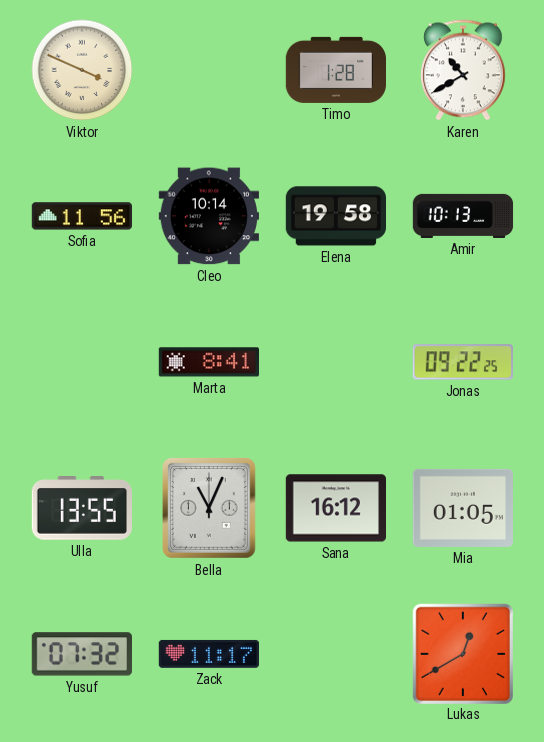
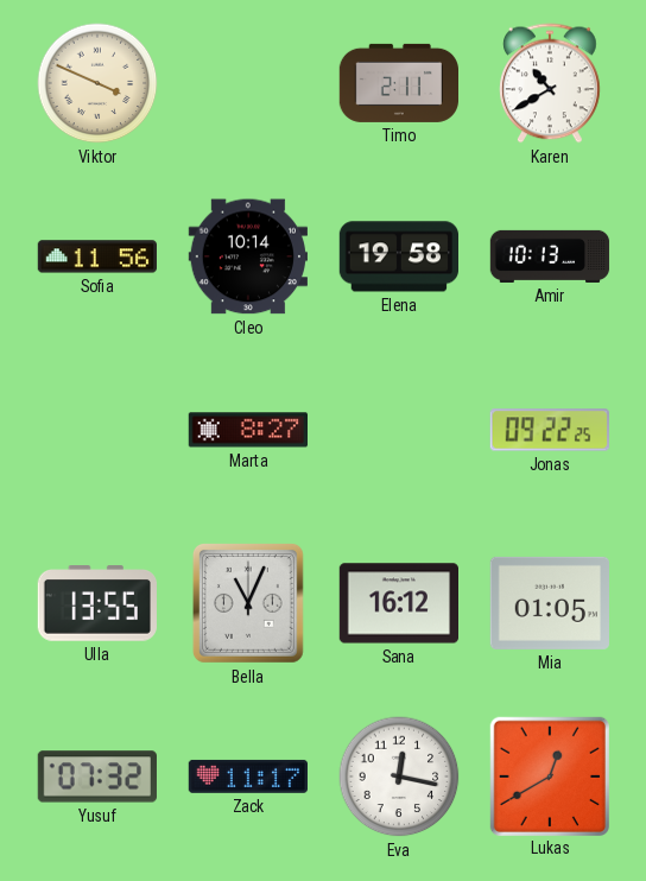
Timo: 1:28 -> 2:11 (398, 83)
Marta: 8:41 -> 8:27 (247, 430)
Eva: none -> 12:17 (399, 777)
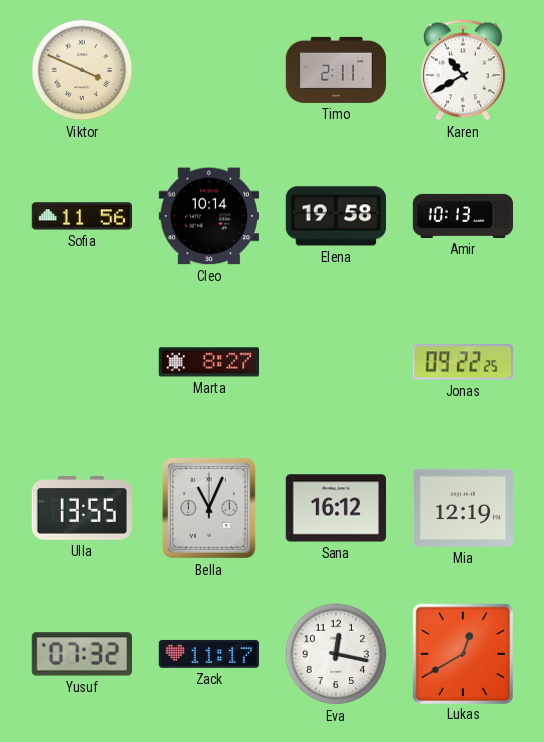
Mia: 01:05 -> 12:19 (462, 508)
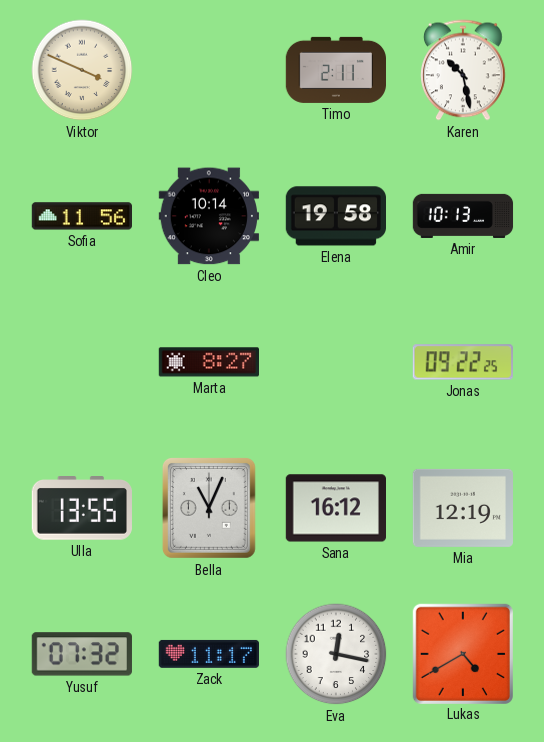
Karen: 10:40 -> 10:28 (464, 70)
Lukas: 12:40 -> 4:40 (462, 653)
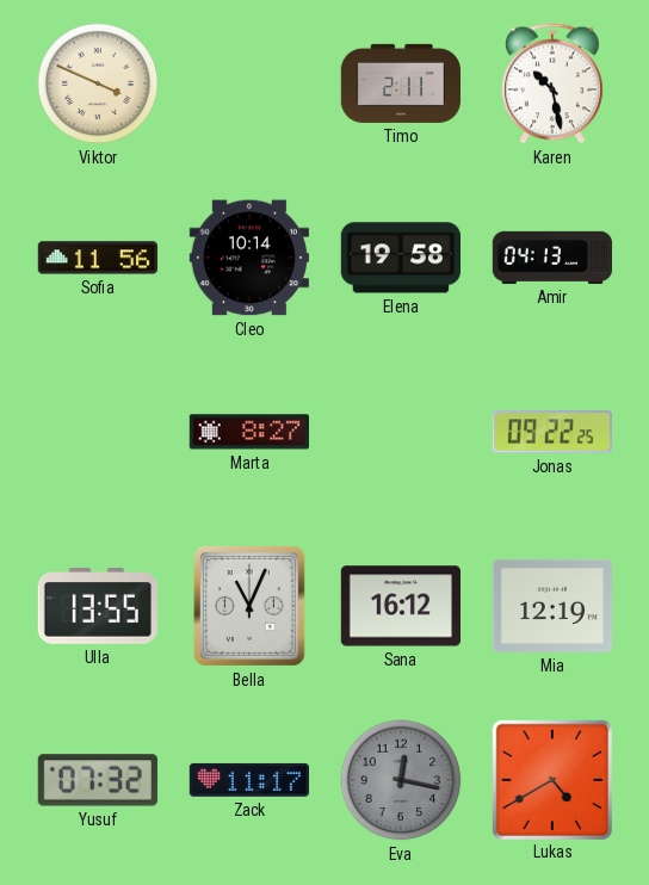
Amir: 10:13 -> 04:13 (552, 258)
Eva dial: white -> grey (401, 780)
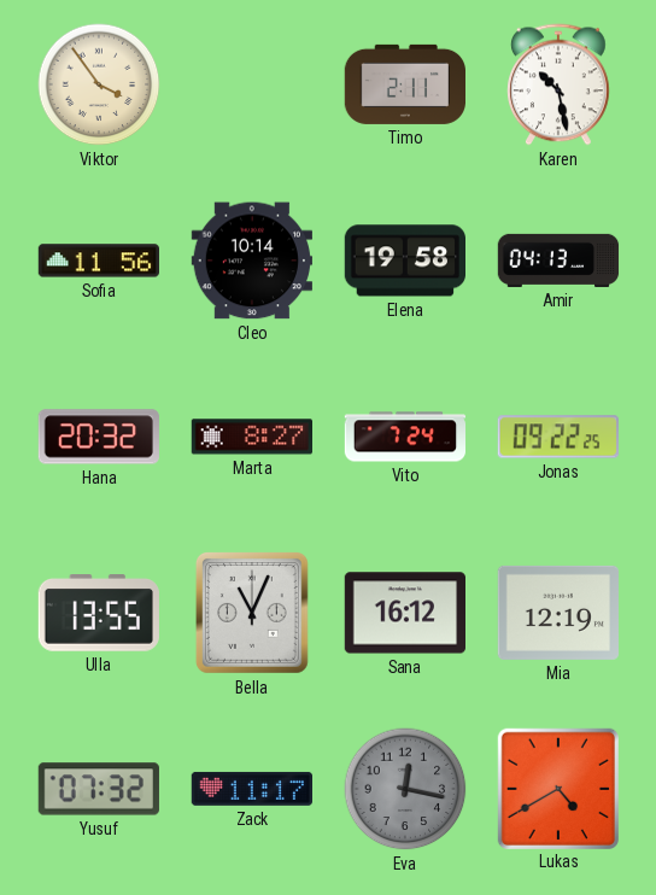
Viktor: 3:49 -> 3:54 (99, 84)
Hana: none -> 20:32 (99, 437)
Vito: none -> 7:24 (405, 437)
